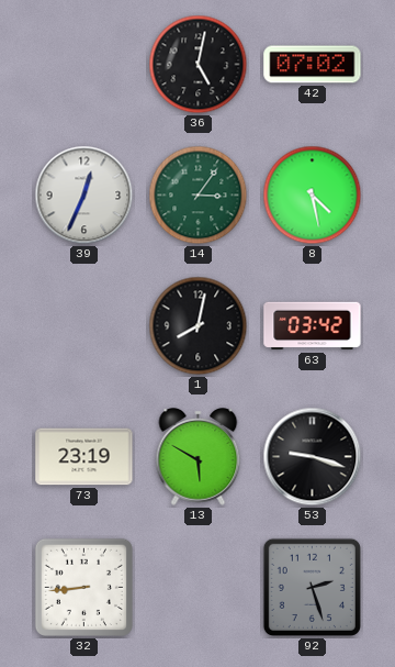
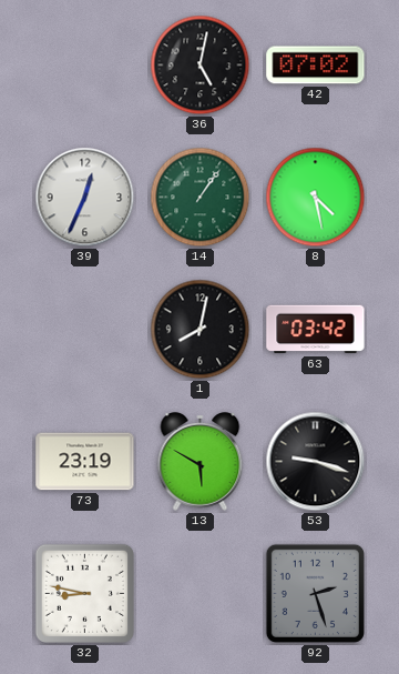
14: 3:06 -> 1:06 (201, 198)
32: 8:44 -> 8:47 (84, 593)
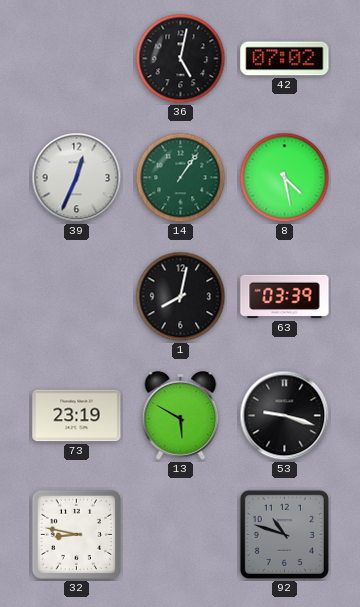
63: 03:42 -> 03:39 (285, 297)
92: 2:27 -> 10:48 (284, 534)
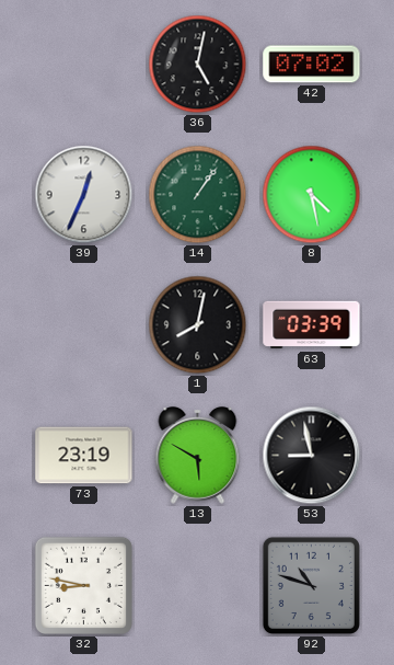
53: 9:18 -> 8:58 (312, 456)
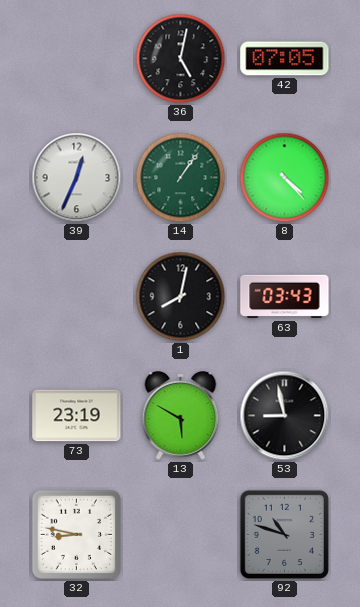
42: 07:02 -> 07:05 (285, 59)
8: 4:28 -> 4:23 (285, 178)
63: 03:39 -> 03:43 (285, 297)
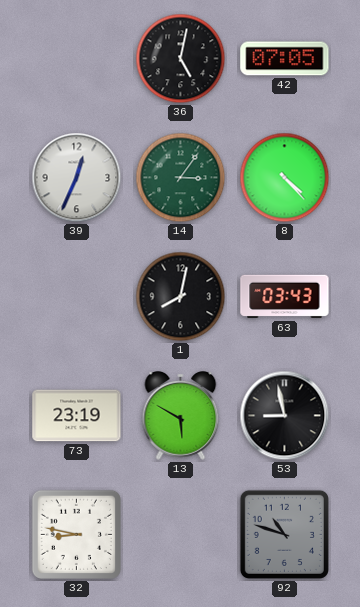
14: 1:06 -> 3:06 (181, 178)
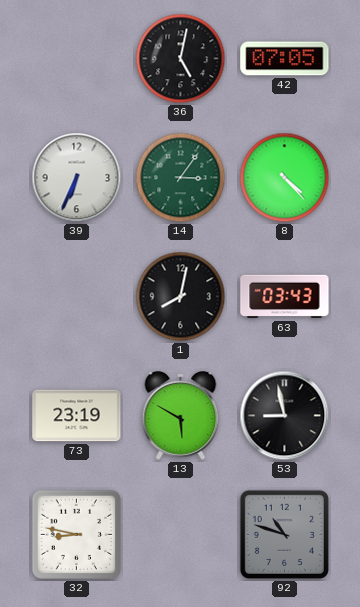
39: 12:34 -> 6:34 (77, 178)
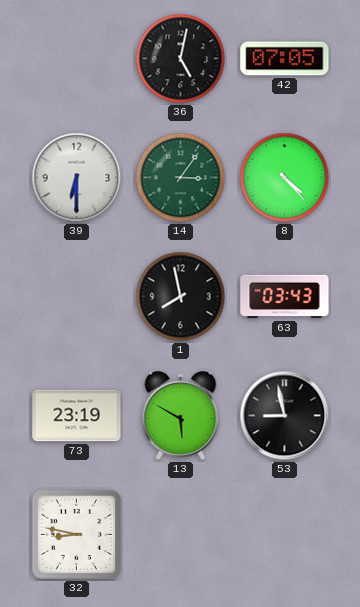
39: 6:34 -> 6:30 (77, 178)
1: 8:02 -> 7:58 (181, 297)
92: 10:48 -> none (284, 534)
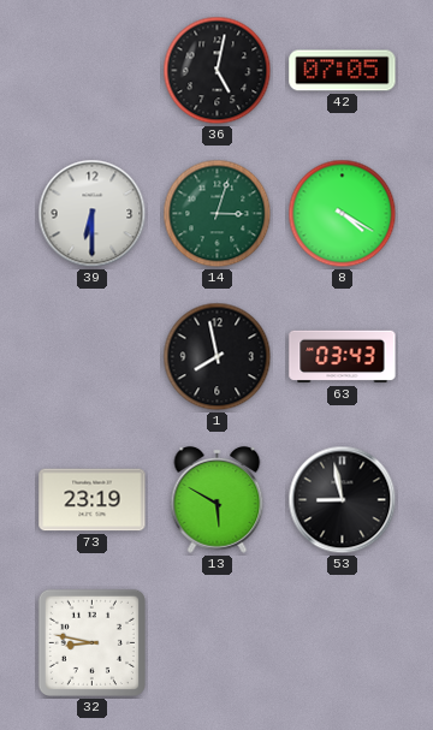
14: 3:06 -> 3:03 (218, 214)
8: 4:23 -> 4:20 (343, 214)
